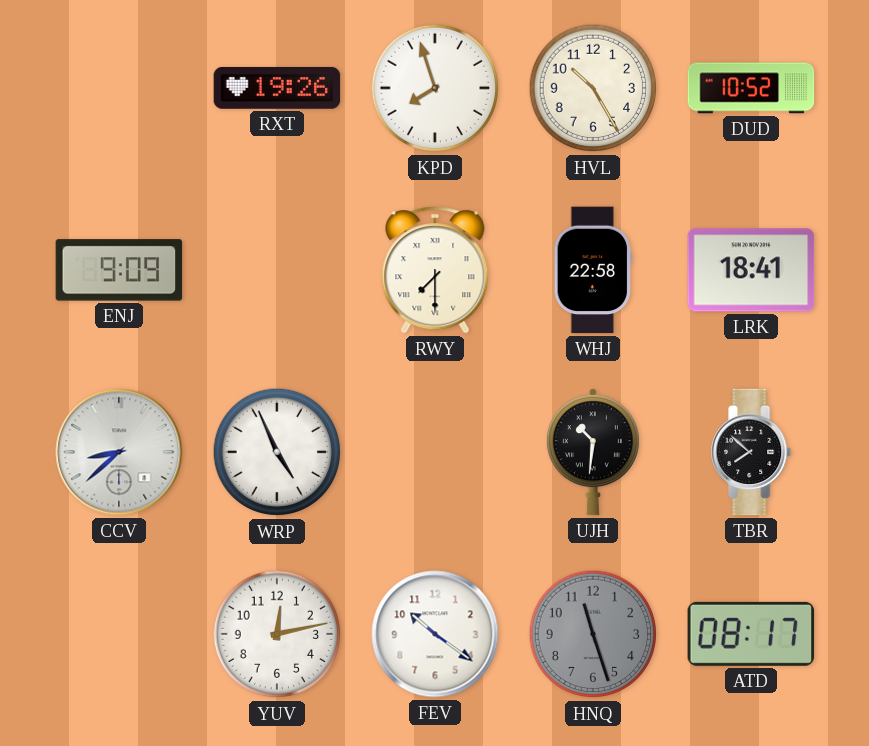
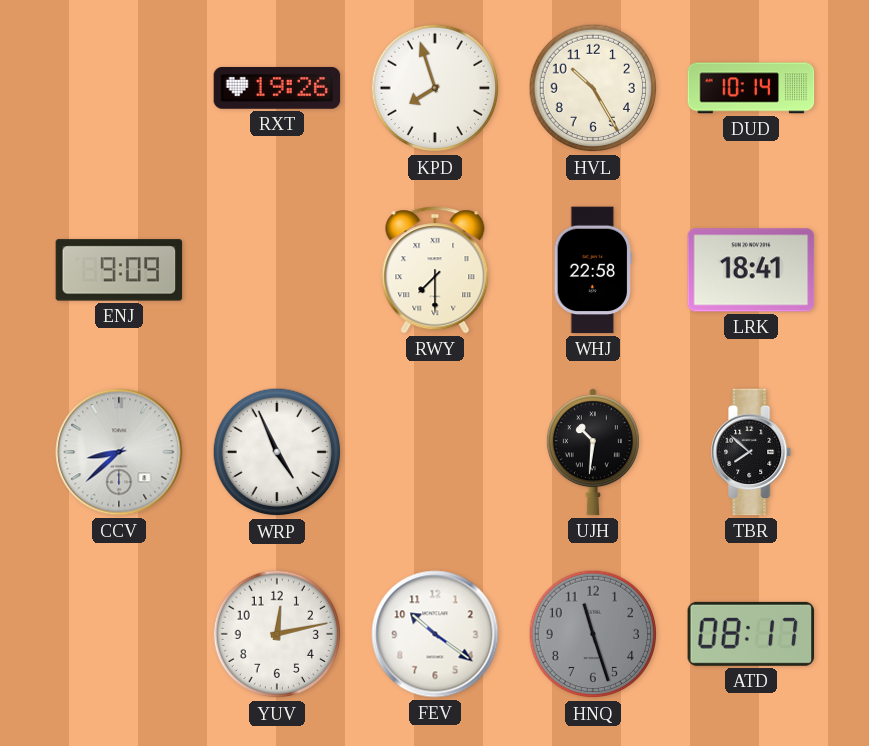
DUD: 10:52 -> 10:14 (751, 88)
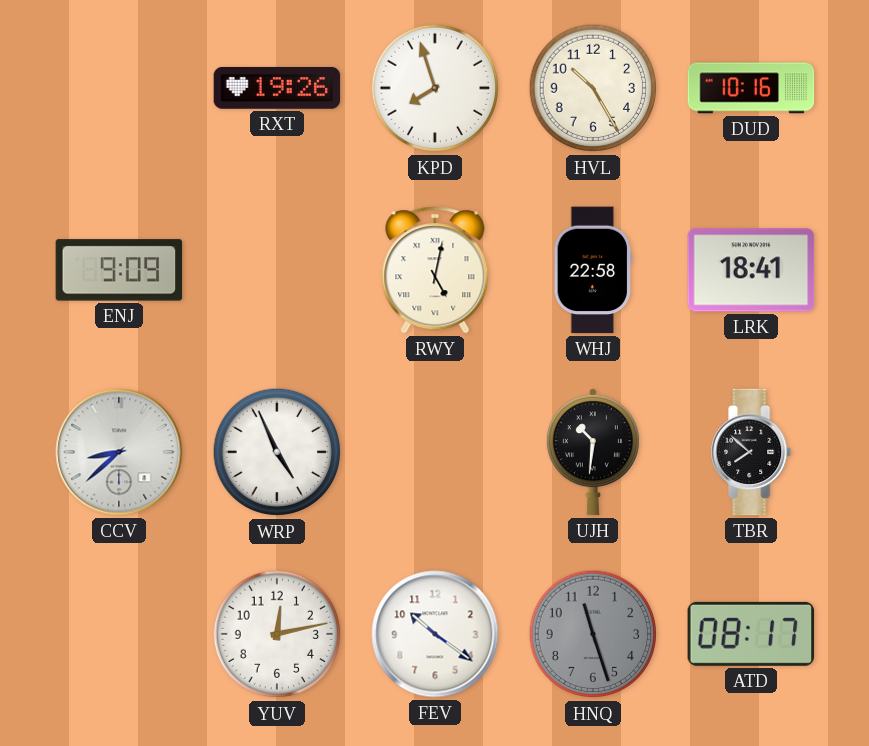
DUD: 10:14 -> 10:16 (751, 88)
RWY: 7:30 -> 5:02 (435, 270)
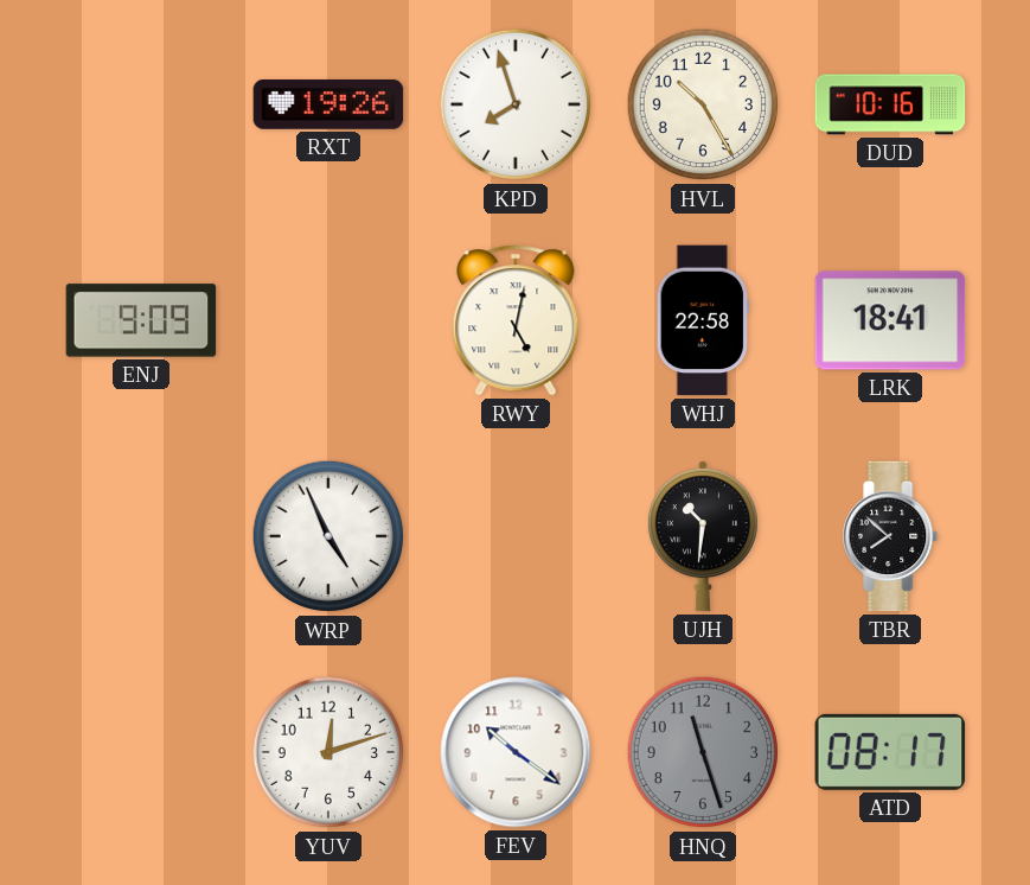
CCV: 8:38 -> none (119, 452)
YUV: 12:13 -> 12:12 (328, 752)
